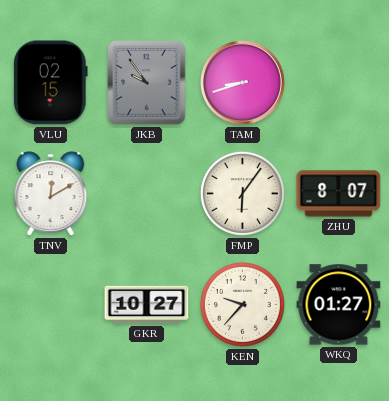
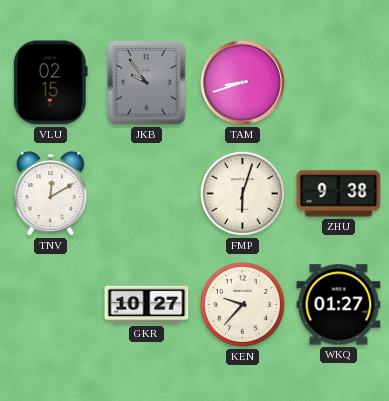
FMP: 6:06 -> 6:03 (242, 193)
ZHU: 8:07 -> 9:38 (339, 194)
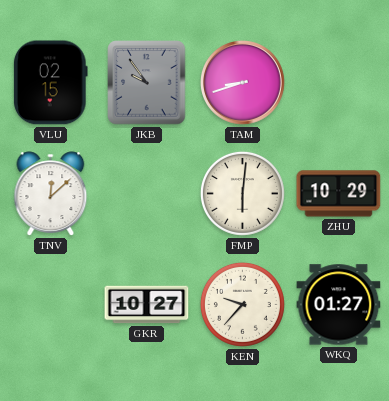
TNV: 12:10 -> 12:08 (51, 194)
FMP: 6:03 -> 6:01 (242, 193)
ZHU: 9:38 -> 10:29 (339, 194)
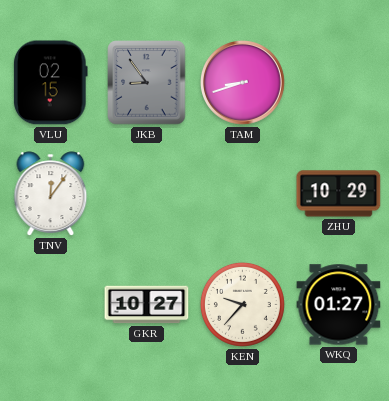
JKB: 9:54 -> 8:54 (147, 83)
TNV: 12:08 -> 12:06 (51, 194)
FMP: 6:01 -> none (242, 193)
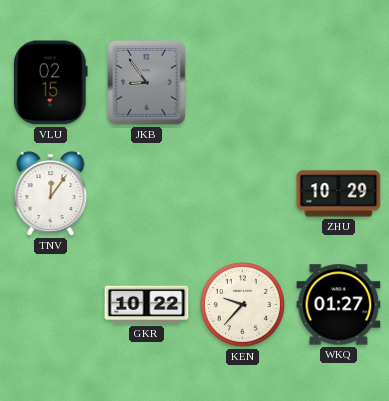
TAM: 8:42 -> none (243, 83)
GKR: 10:27 -> 10:22 (147, 305)
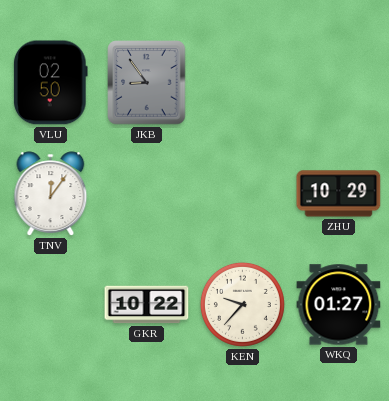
VLU: 02:15 -> 02:50 (50, 83)
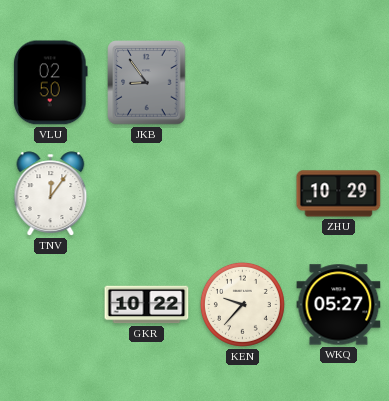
WKQ: 01:27 -> 05:27 (339, 305)
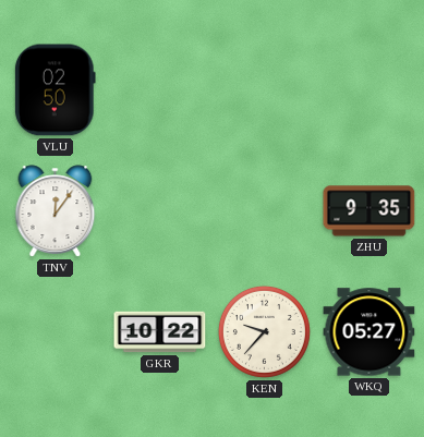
JKB: 8:54 -> none (147, 83)
ZHU: 10:29 -> 9:35 (370, 211)
